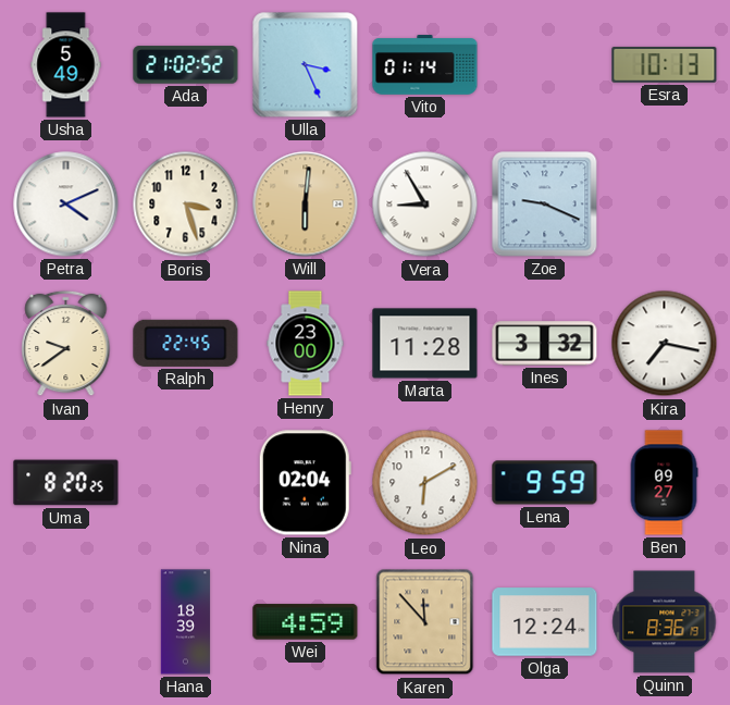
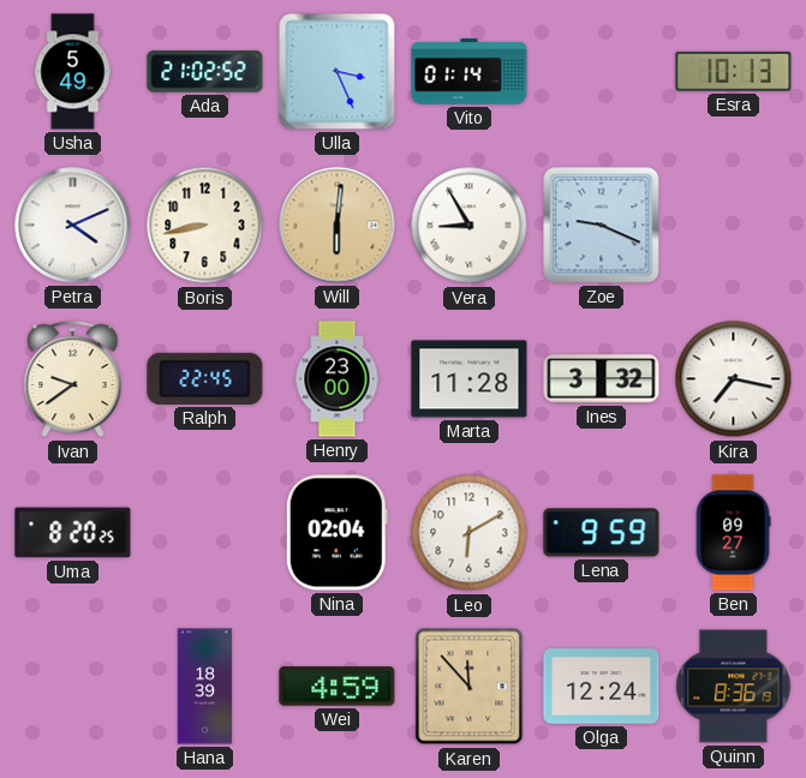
Boris: 3:27 -> 8:43 (205, 226)
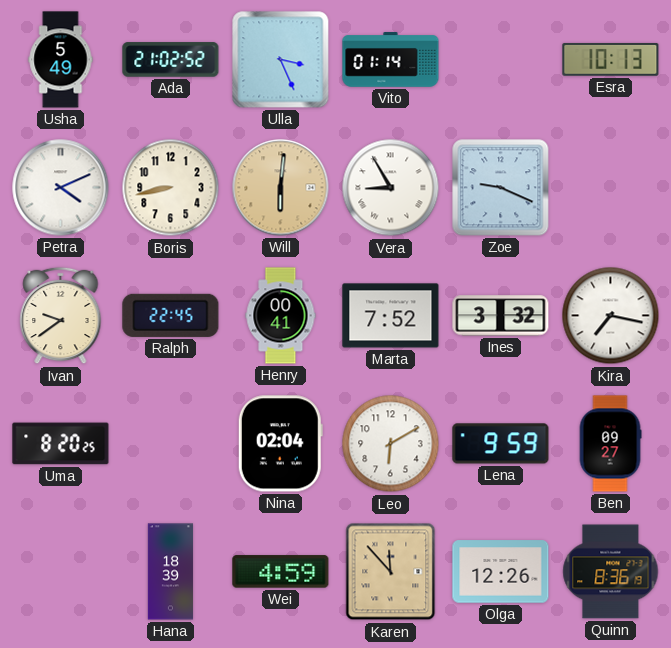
Henry: 23:00 -> 00:41 (281, 316)
Marta: 11:28 -> 7:52 (391, 316)
Olga: 12:24 -> 12:26 (501, 572)
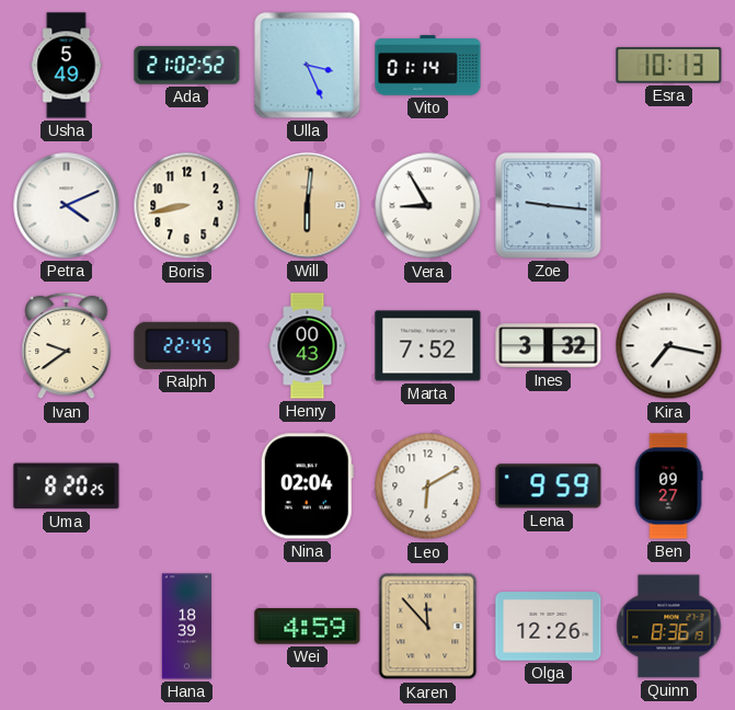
Zoe: 9:19 -> 9:16 (549, 206)
Henry: 00:41 -> 00:43 (308, 346)
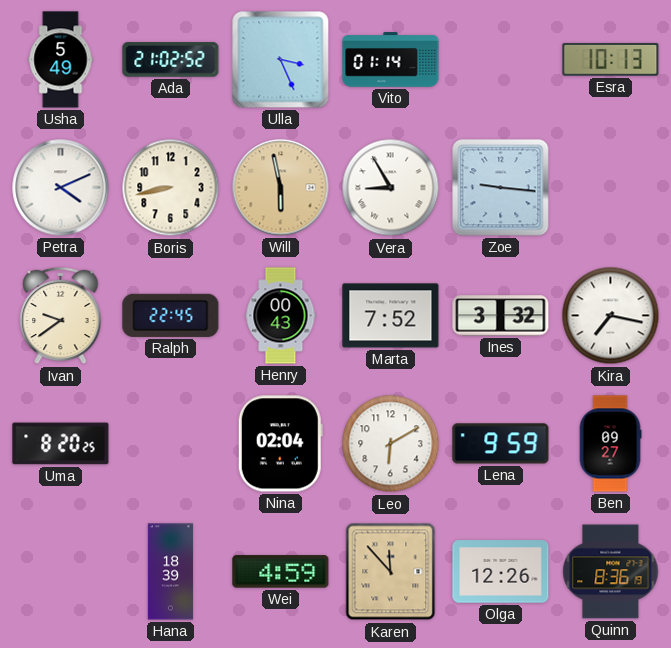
Will: 6:01 -> 5:58 (281, 188)
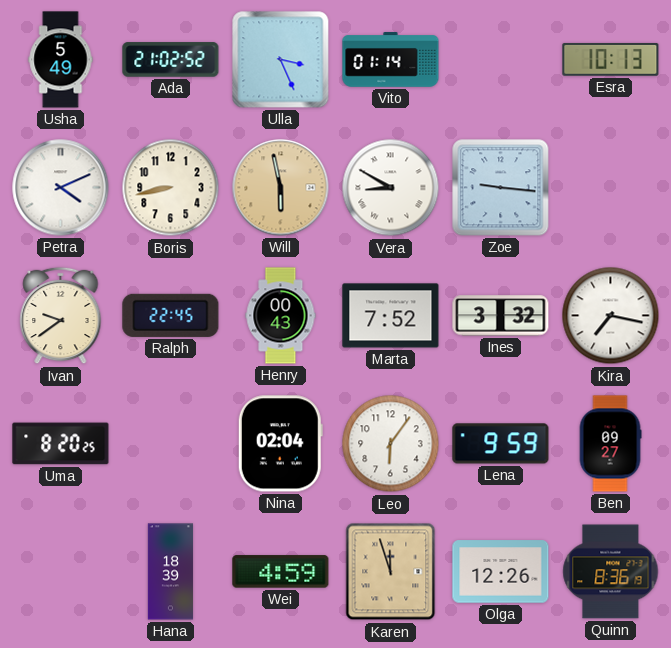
Vera: 8:55 -> 8:50 (391, 188)
Leo: 6:10 -> 6:06 (391, 444)
Karen: 11:53 -> 11:57 (391, 572)
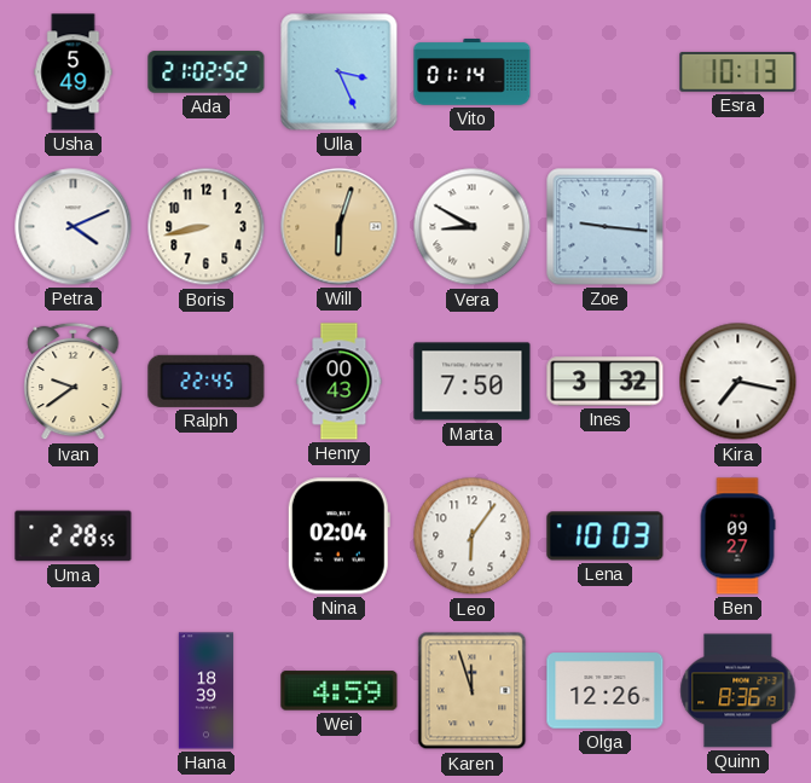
Will: 5:58 -> 6:03 (340, 227)
Marta: 7:52 -> 7:50 (473, 382)
Uma: 8:20 -> 2:28 (74, 536)
Lena: 9:59 -> 10:03 (606, 536)
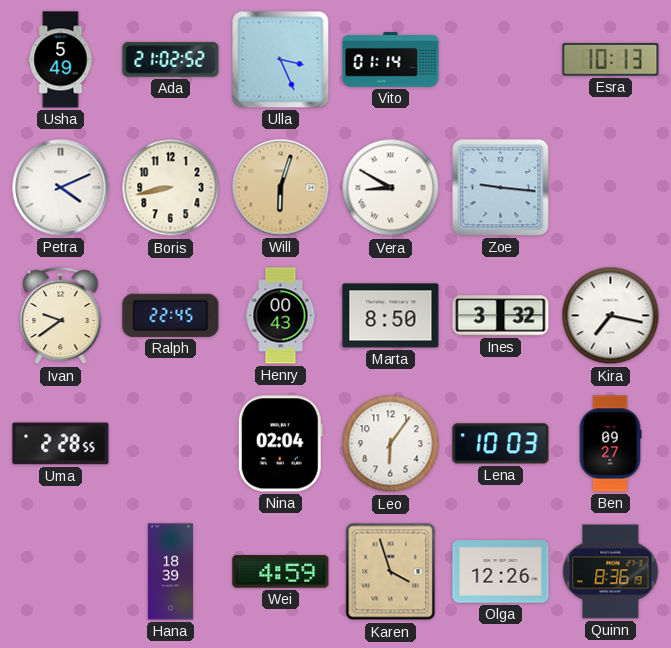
Marta: 7:50 -> 8:50 (391, 316)
Karen: 11:57 -> 3:57 (391, 572)
